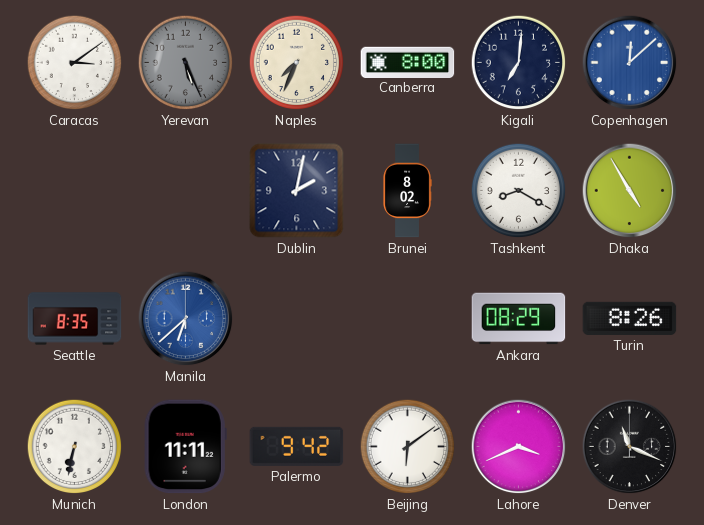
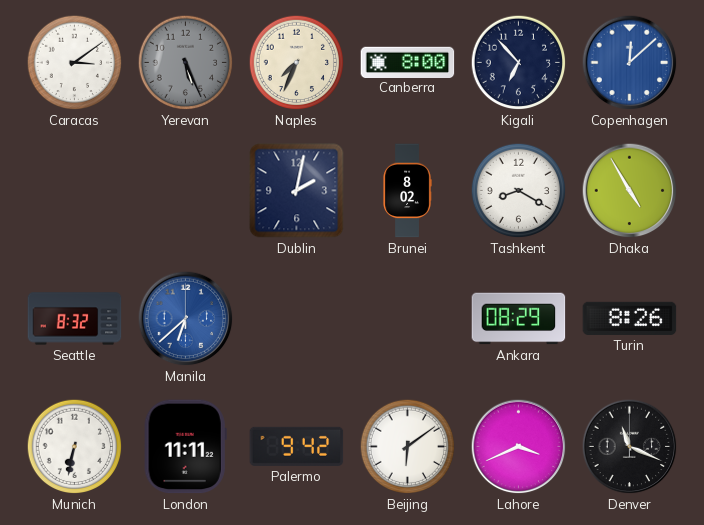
Kigali: 7:01 -> 6:53 (519, 63)
Seattle: 8:35 -> 8:32 (75, 319)
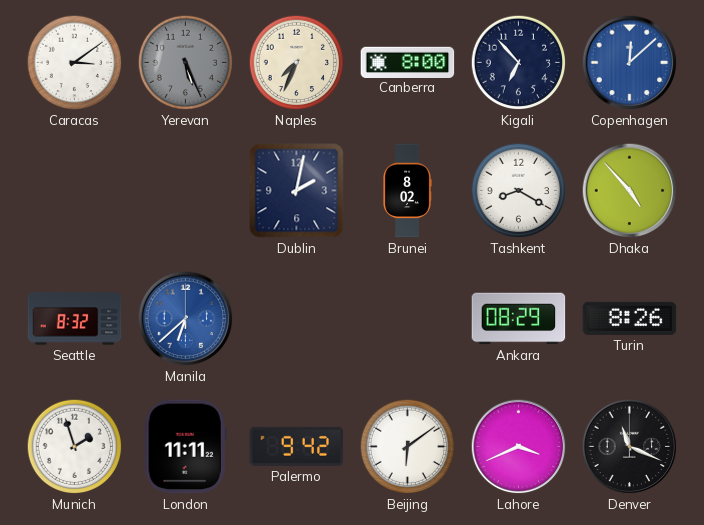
Dhaka: 4:55 -> 4:53 (630, 191)
Munich: 6:32 -> 1:57 (75, 447)
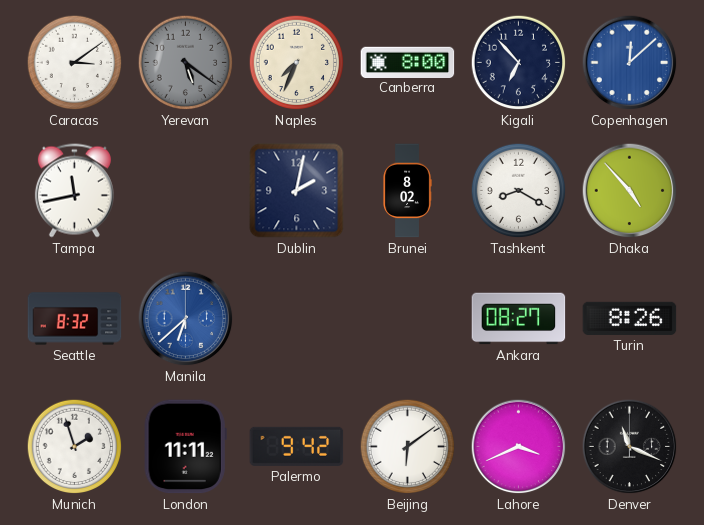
Yerevan: 5:26 -> 5:21 (186, 63)
Tampa: none -> 11:43 (74, 191)
Ankara: 08:29 -> 08:27 (519, 319)
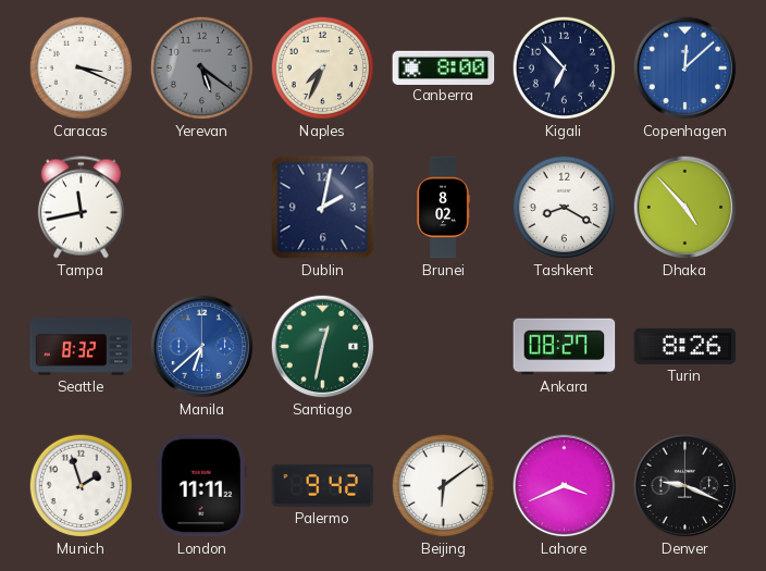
Caracas: 3:09 -> 3:19 (82, 69)
Santiago: none -> 12:32 (323, 347)
Denver: 11:19 -> 9:19 (685, 486)
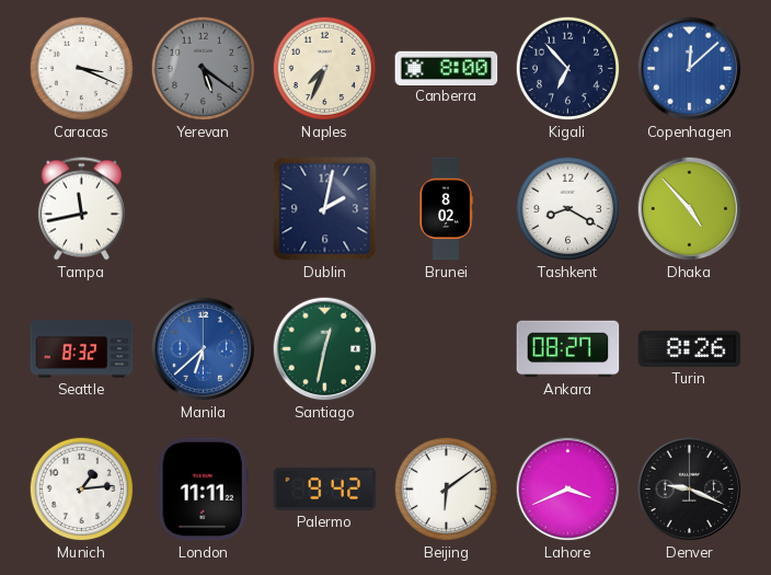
Munich: 1:57 -> 1:14 (82, 490)
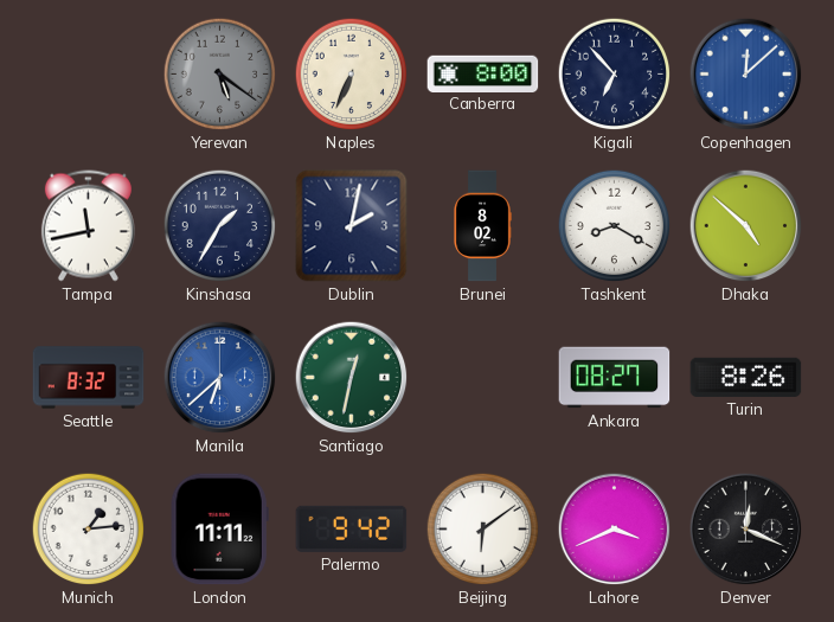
Caracas: 3:19 -> none (82, 69)
Naples: 7:34 -> 6:34 (352, 75)
Kinshasa: none -> 1:35 (220, 226)
Dhaka: 4:53 -> 4:52 (746, 226)
Denver: 9:19 -> 12:19 (746, 530)
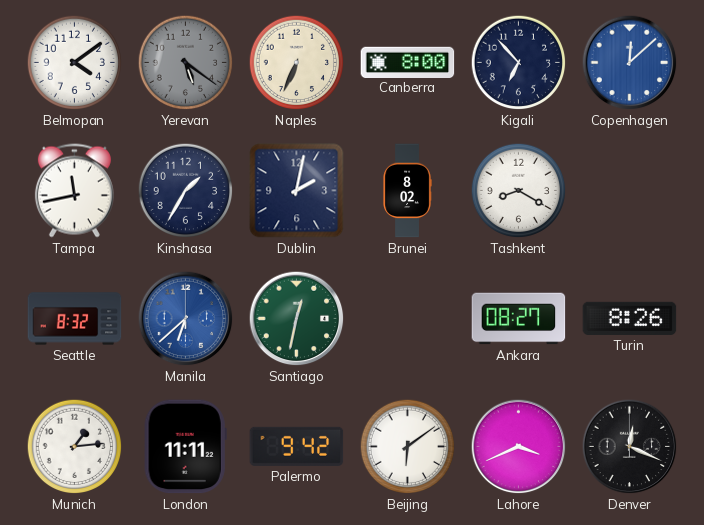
Belmopan: none -> 4:09 (75, 63)
Dhaka: 4:52 -> none (746, 226)
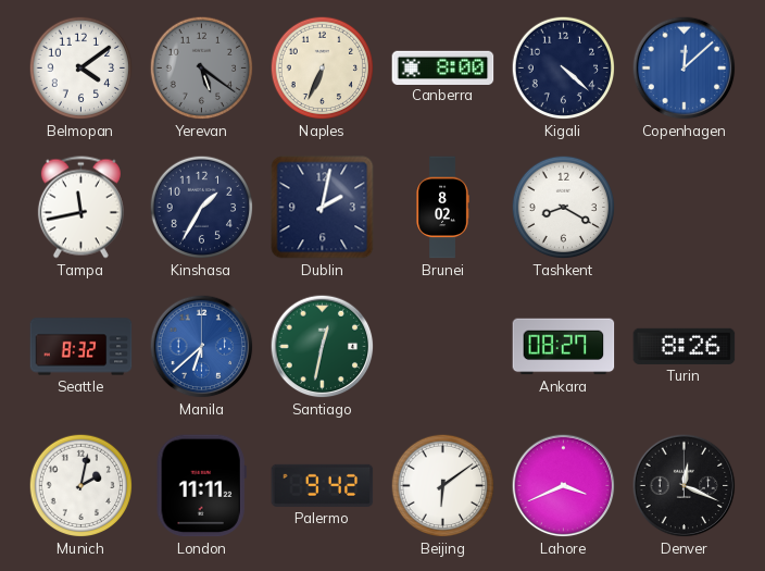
Kigali: 6:53 -> 4:22 (564, 69)
Munich: 1:14 -> 2:02 (81, 486)
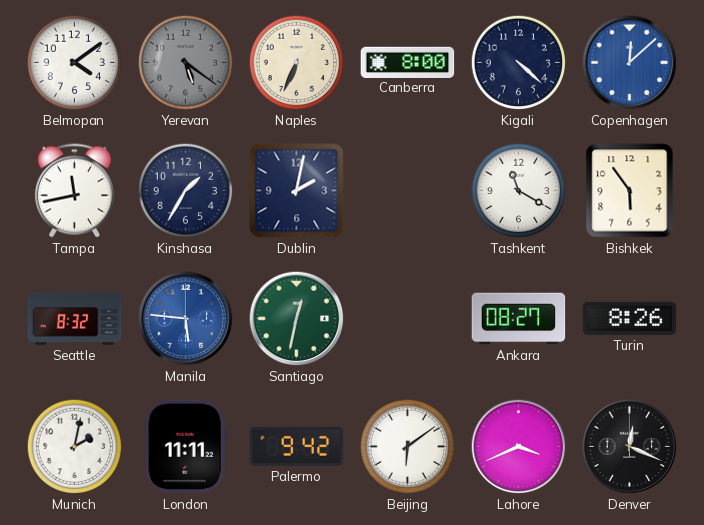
Brunei: 8:02 -> none (442, 208)
Tashkent: 8:20 -> 11:20 (519, 191)
Bishkek: none -> 5:54 (630, 191)
Manila: 6:38 -> 5:46 (186, 319)
